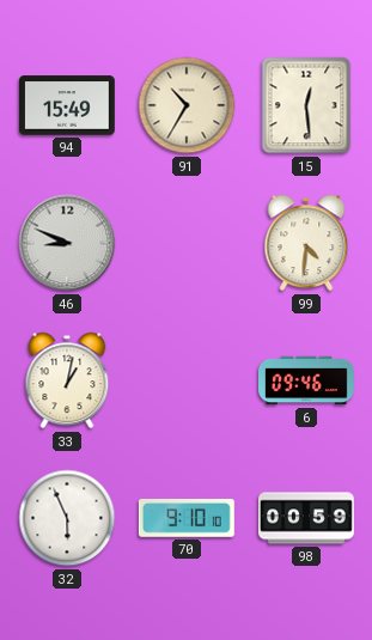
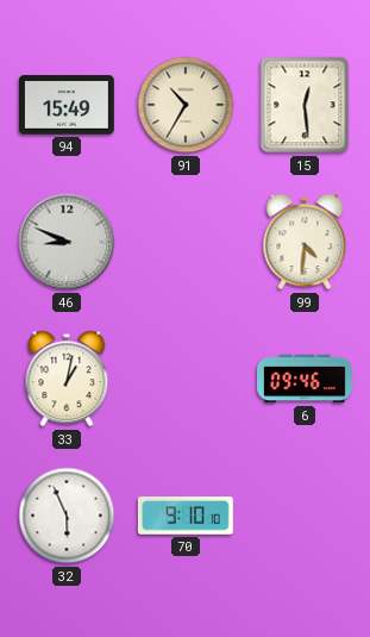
98: 00:59 -> none (307, 518)
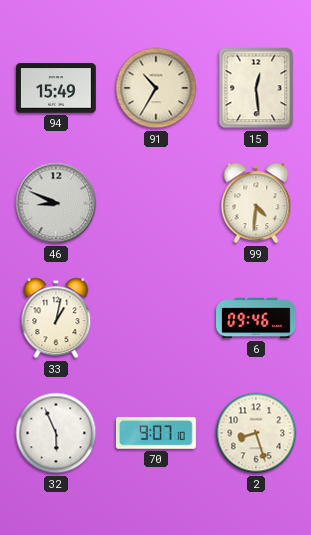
70: 9:10 -> 9:07 (156, 434)
2: none -> 8:27 (256, 433)
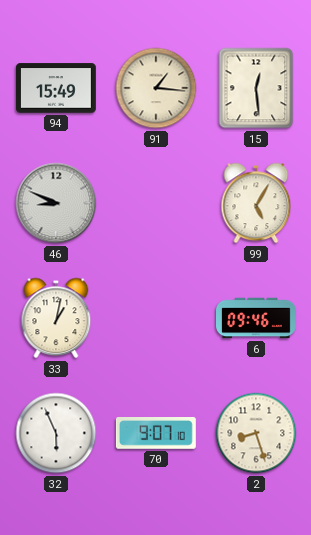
91: 10:35 -> 1:16 (156, 88)
99: 4:31 -> 5:05 (256, 203)
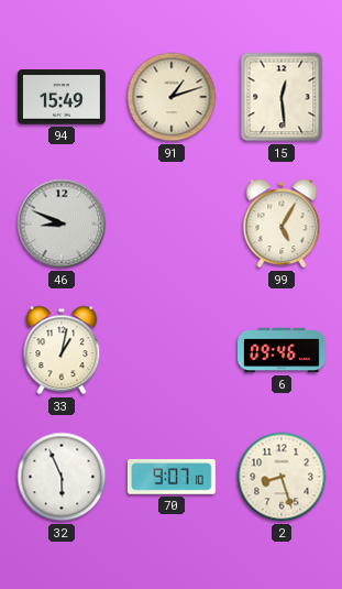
91: 1:16 -> 1:12 (172, 97)
